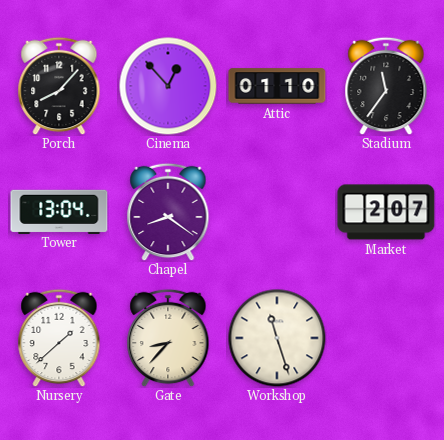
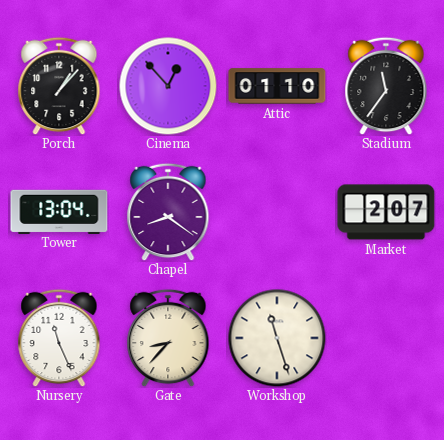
Porch: 8:07 -> 1:07 (59, 86)
Nursery: 1:38 -> 11:26 (59, 338)
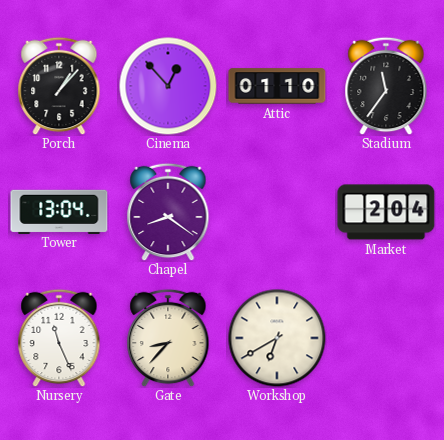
Market: 2:07 -> 2:04 (386, 212)
Workshop: 11:27 -> 6:40 (277, 338)
